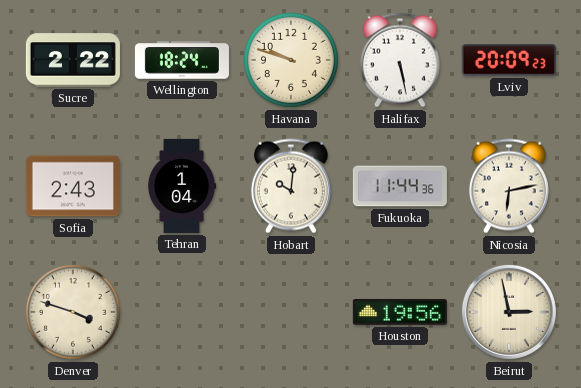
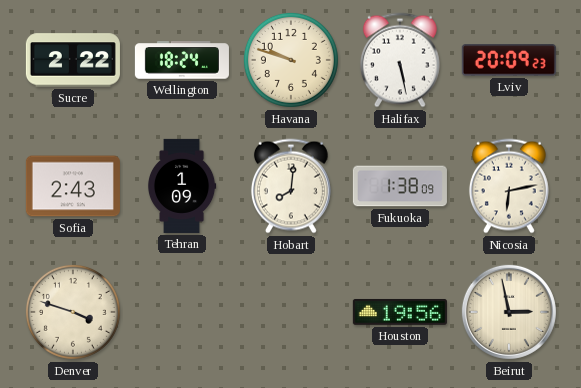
Tehran: 1:04 -> 1:09 (182, 186)
Hobart: 10:01 -> 8:01 (291, 186)
Fukuoka: 11:44 -> 1:38 (400, 186)
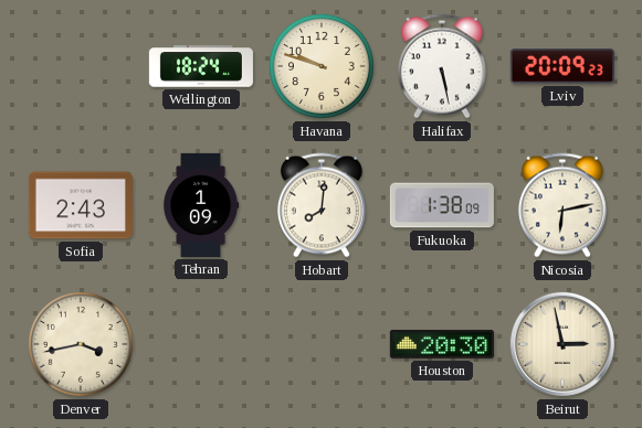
Sucre: 2:22 -> none (73, 60)
Denver: 3:48 -> 3:43 (81, 344)
Houston: 19:56 -> 20:30 (442, 344)
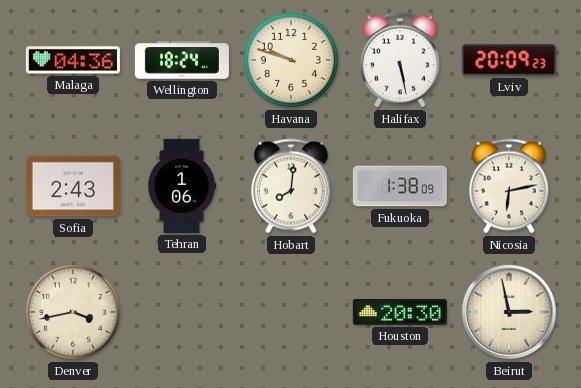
Malaga: none -> 04:36 (73, 60)
Tehran: 1:09 -> 1:06 (182, 186)
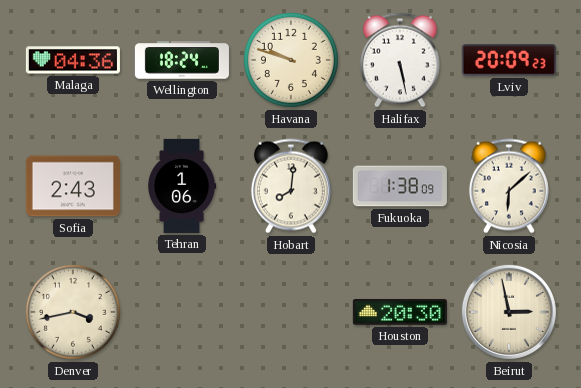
Nicosia: 6:13 -> 6:08 (509, 186)
